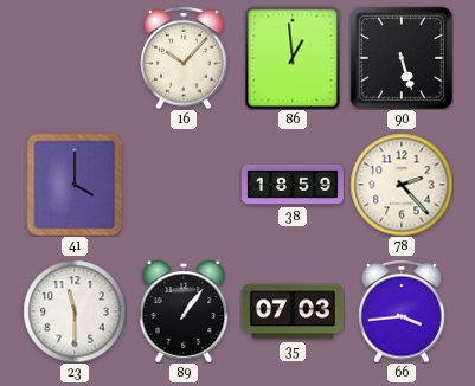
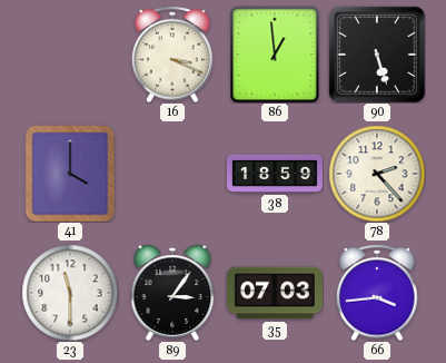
16: 10:07 -> 3:19 (172, 55)
89: 1:06 -> 3:06 (172, 293)
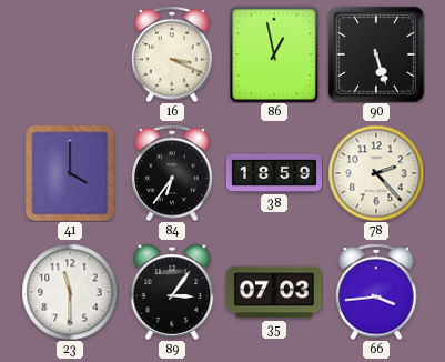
86: 12:59 -> 12:58 (274, 54)
84: none -> 6:36 (172, 173)
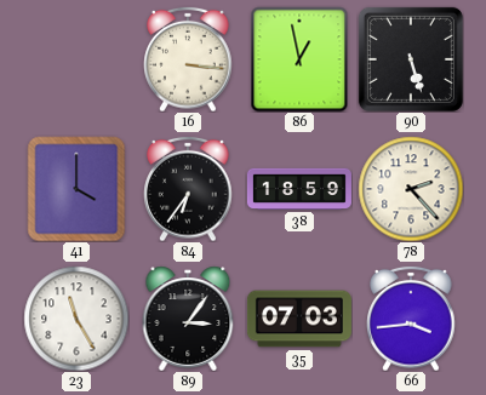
16: 3:19 -> 3:16 (188, 59)
23: 11:30 -> 11:25 (76, 319)
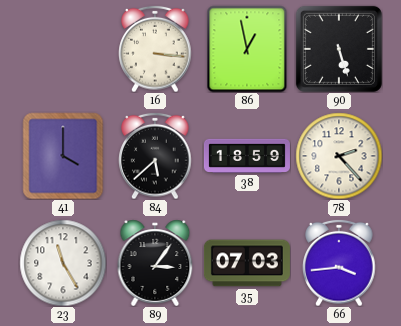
84: 6:36 -> 5:38 (155, 156)
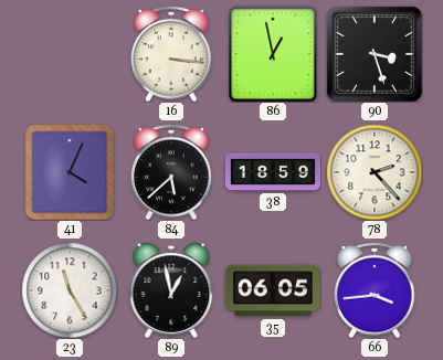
90: 5:27 -> 3:27 (375, 54)
41: 4:00 -> 4:04 (70, 172)
89: 3:06 -> 12:58 (171, 290)
35: 07:03 -> 06:05 (273, 290)
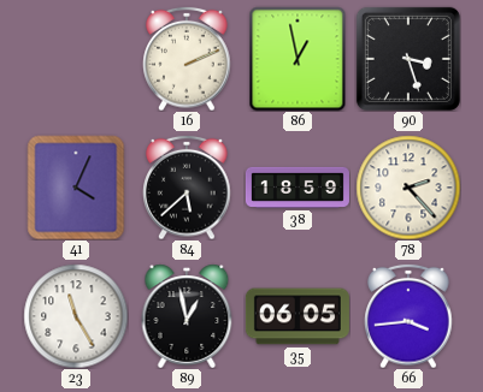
16: 3:16 -> 2:11 (187, 59)
